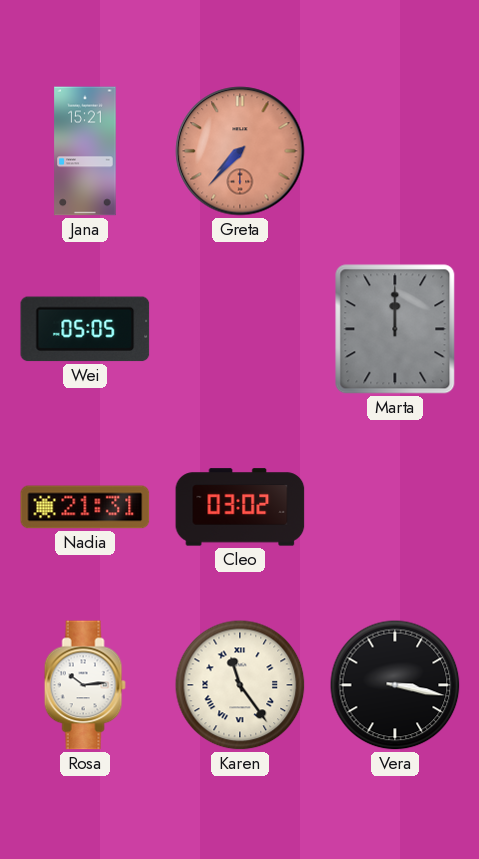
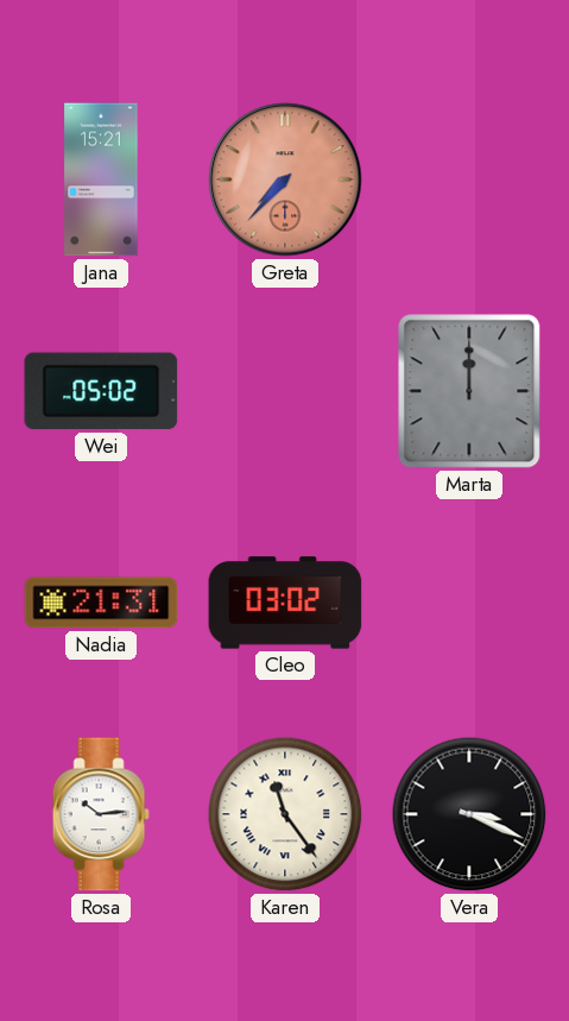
Wei: 05:05 -> 05:02 (101, 391)
Vera: 3:17 -> 3:19 (469, 814)
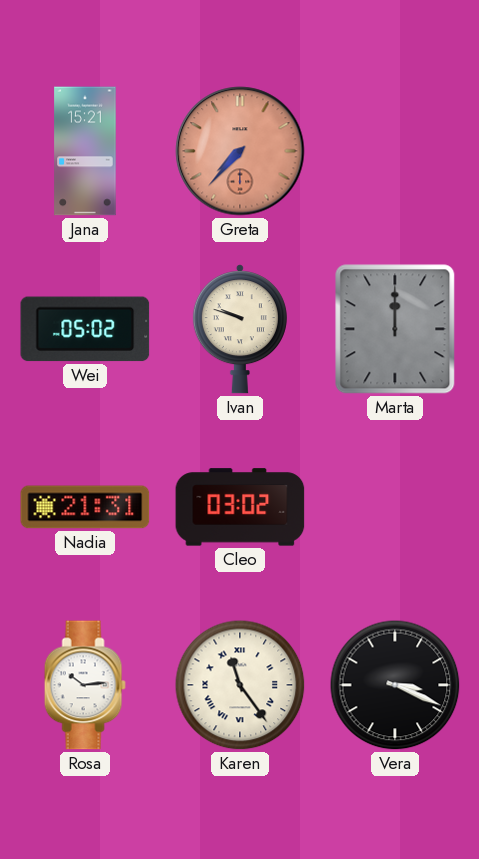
Ivan: none -> 9:48 (240, 329)
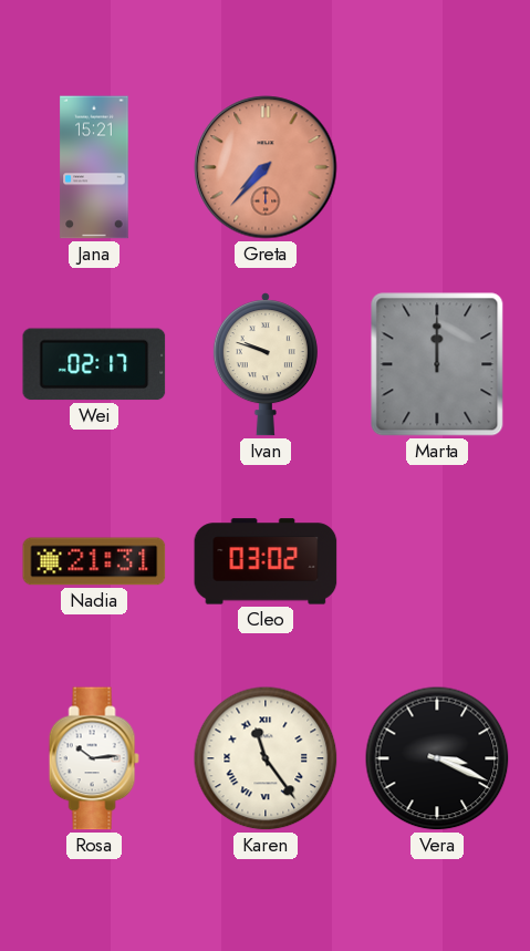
Wei: 05:02 -> 02:17 (94, 364)
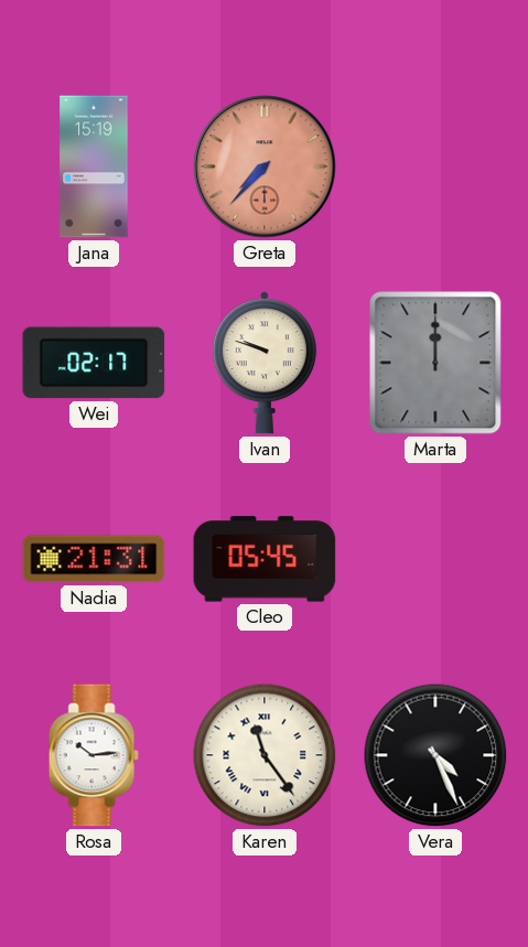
Jana: 15:21 -> 15:19 (94, 166)
Cleo: 03:02 -> 05:45 (265, 559)
Vera: 3:19 -> 4:26 (435, 755)
